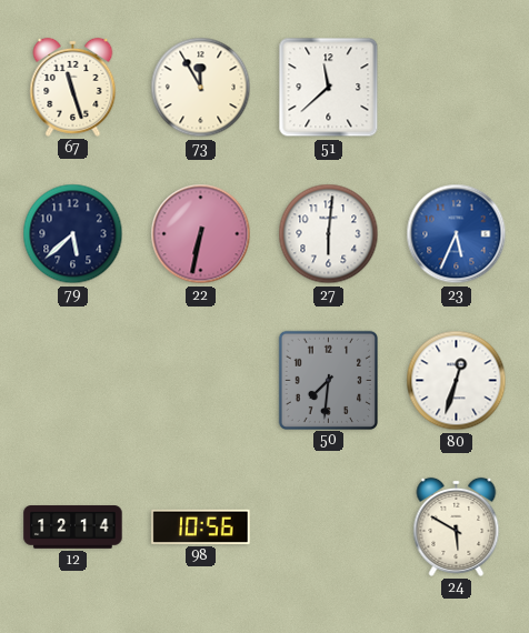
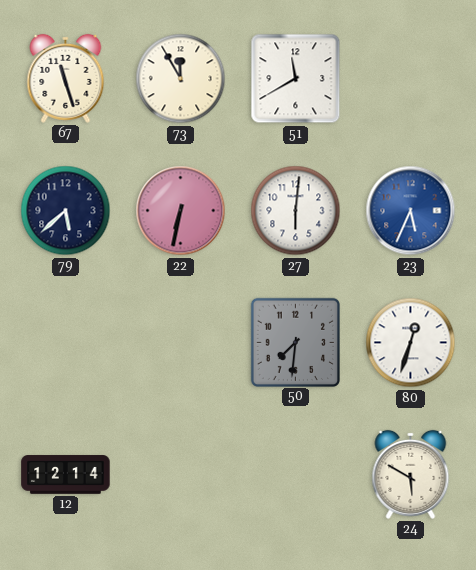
51: 11:38 -> 11:40 (296, 79)
98: 10:56 -> none (201, 526)
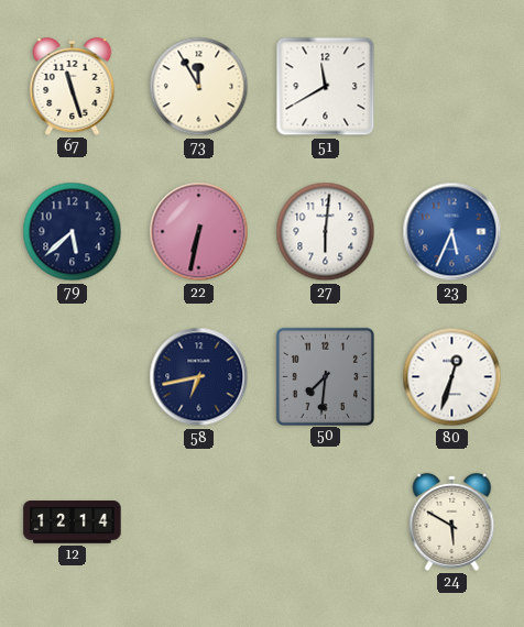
58: none -> 6:43 (199, 377)
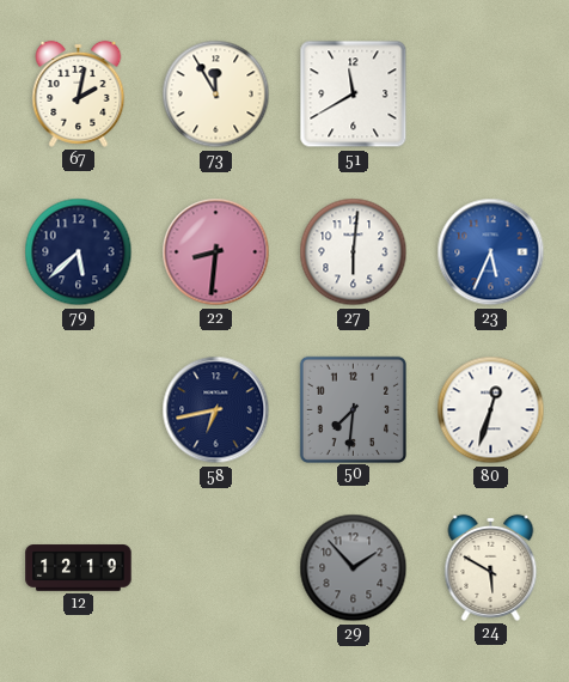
67: 11:27 -> 2:02 (79, 93)
22: 6:32 -> 8:31 (216, 252)
12: 12:14 -> 12:19 (79, 568)
29: none -> 1:53 (354, 568)
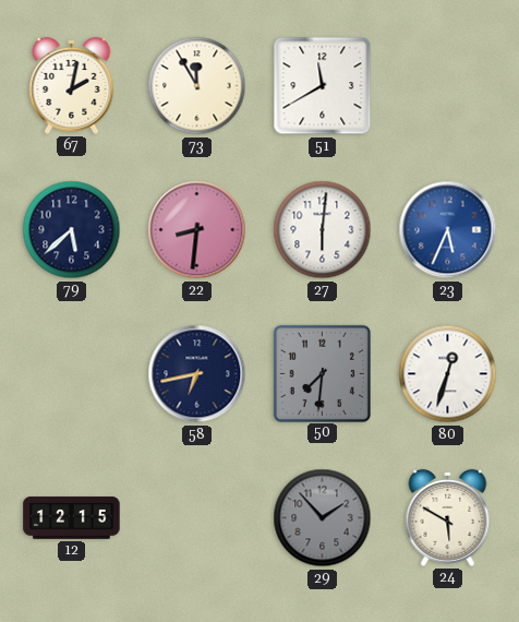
12: 12:19 -> 12:15 (72, 518)
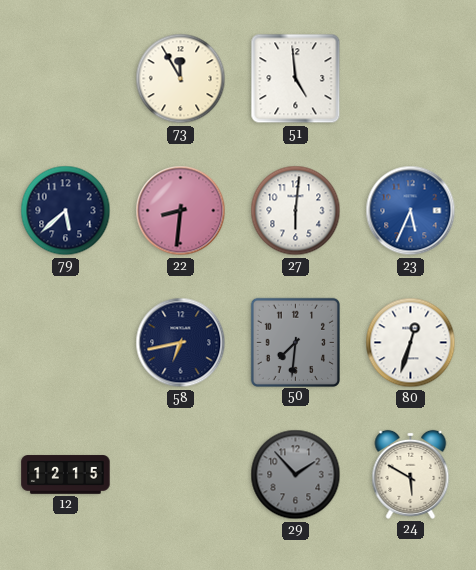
67: 2:02 -> none (72, 85)
51: 11:40 -> 4:59 (296, 79)
